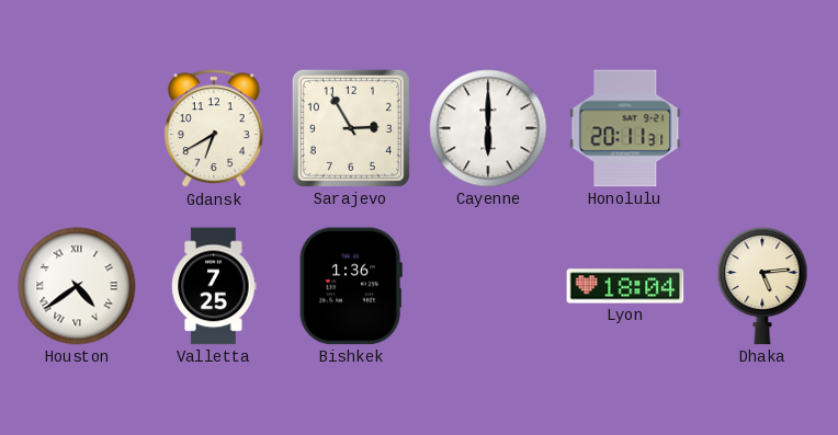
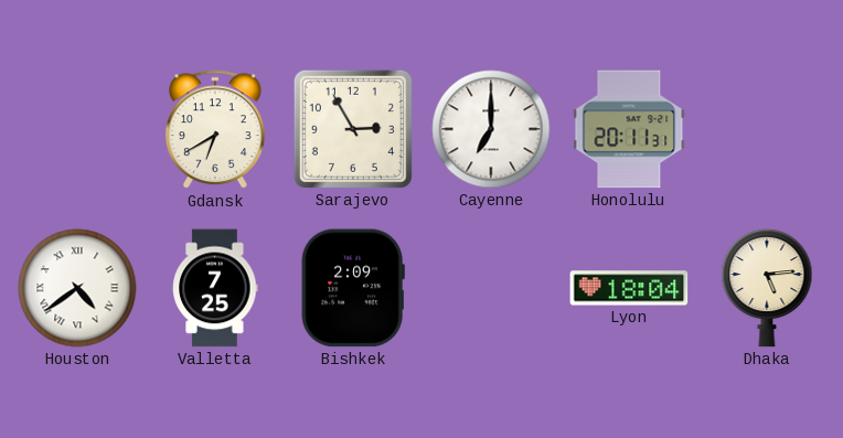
Cayenne: 6:00 -> 7:00 (491, 129)
Bishkek: 1:36 -> 2:09 (353, 288)
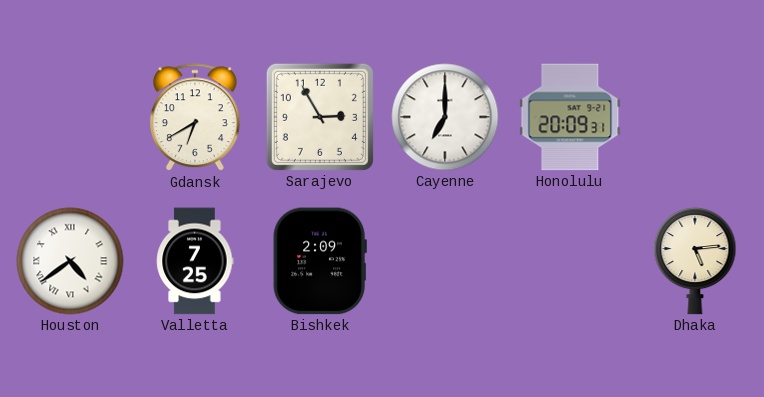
Honolulu: 20:11 -> 20:09 (570, 117)
Lyon: 18:04 -> none (629, 288)
